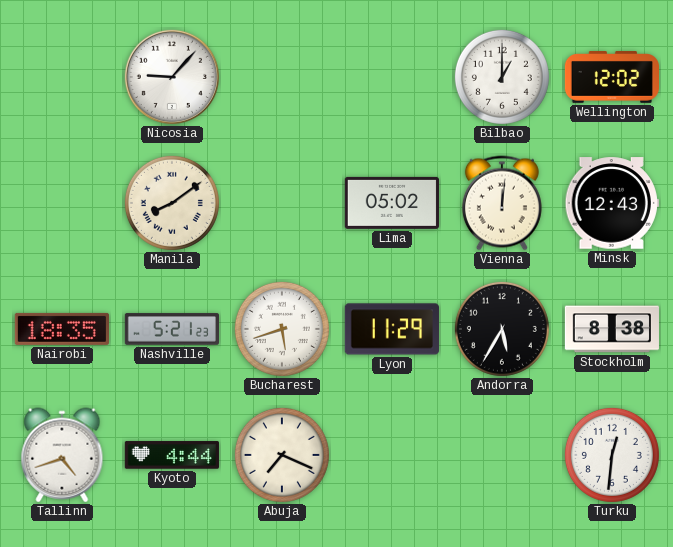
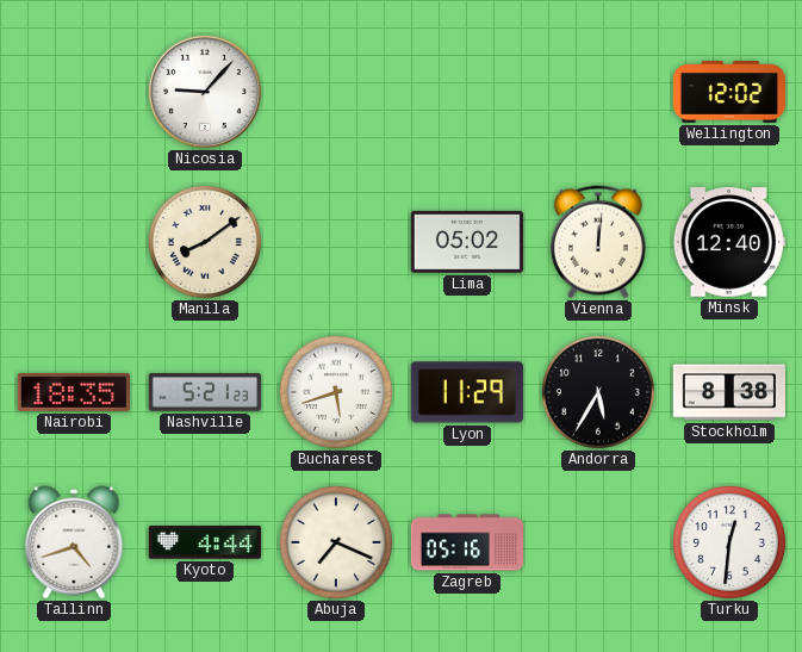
Bilbao: 1:00 -> none (502, 77)
Minsk: 12:43 -> 12:40 (729, 242)
Zagreb: none -> 05:16 (466, 542)
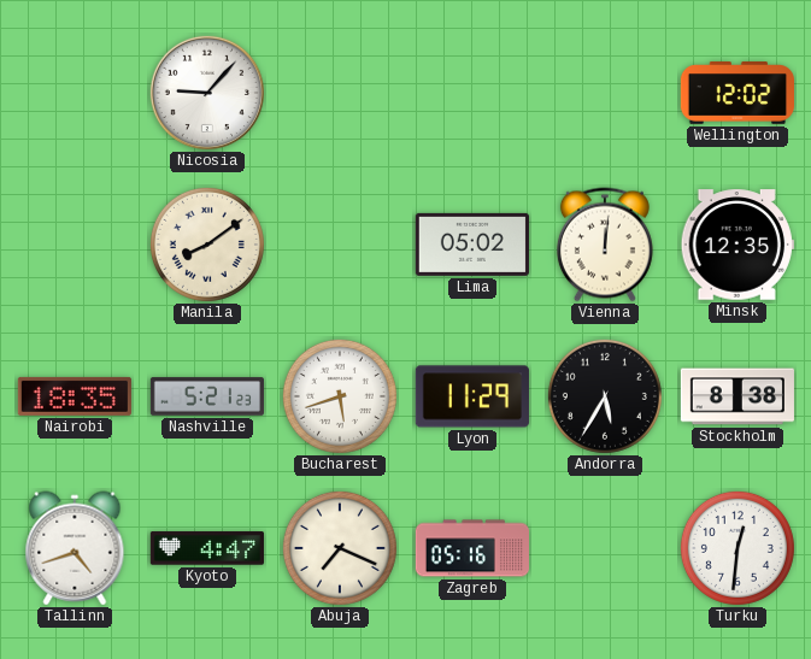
Minsk: 12:40 -> 12:35 (737, 245)
Kyoto: 4:44 -> 4:47 (207, 548)
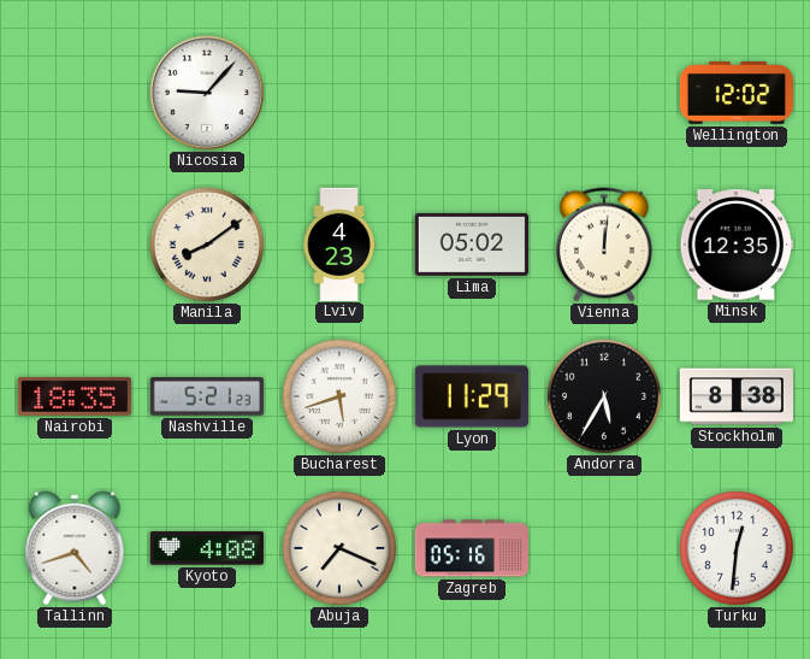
Lviv: none -> 4:23 (339, 243)
Kyoto: 4:47 -> 4:08 (207, 548)
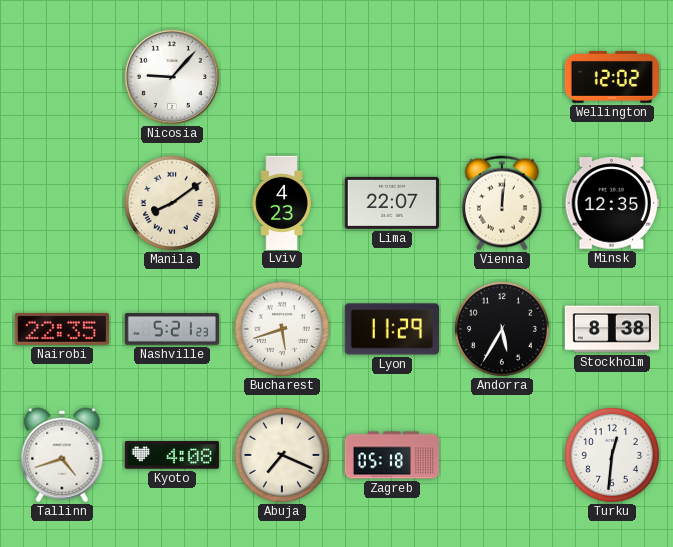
Lima: 05:02 -> 22:07 (392, 203)
Nairobi: 18:35 -> 22:35 (62, 329)
Zagreb: 05:16 -> 05:18 (391, 455)
